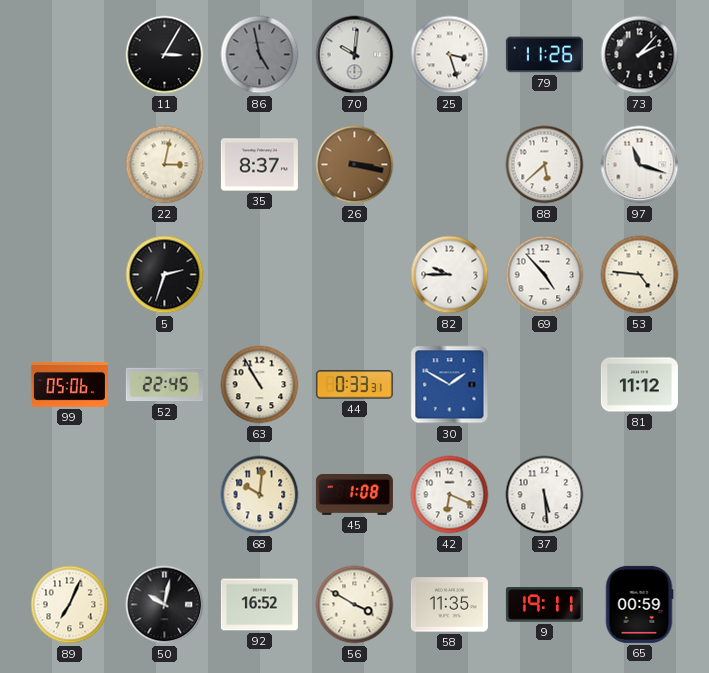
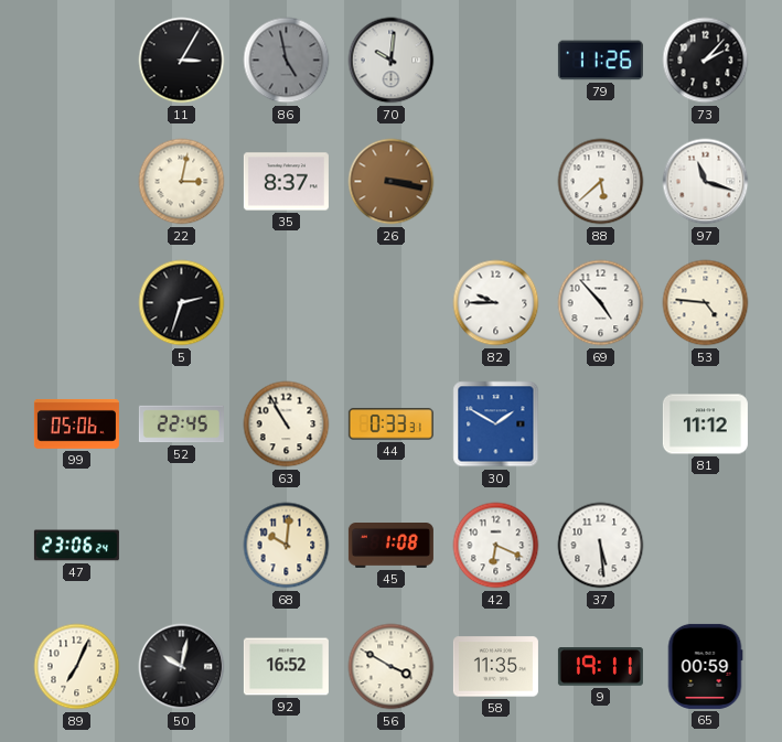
25: 3:27 -> none (450, 55)
47: none -> 23:06 (76, 546)
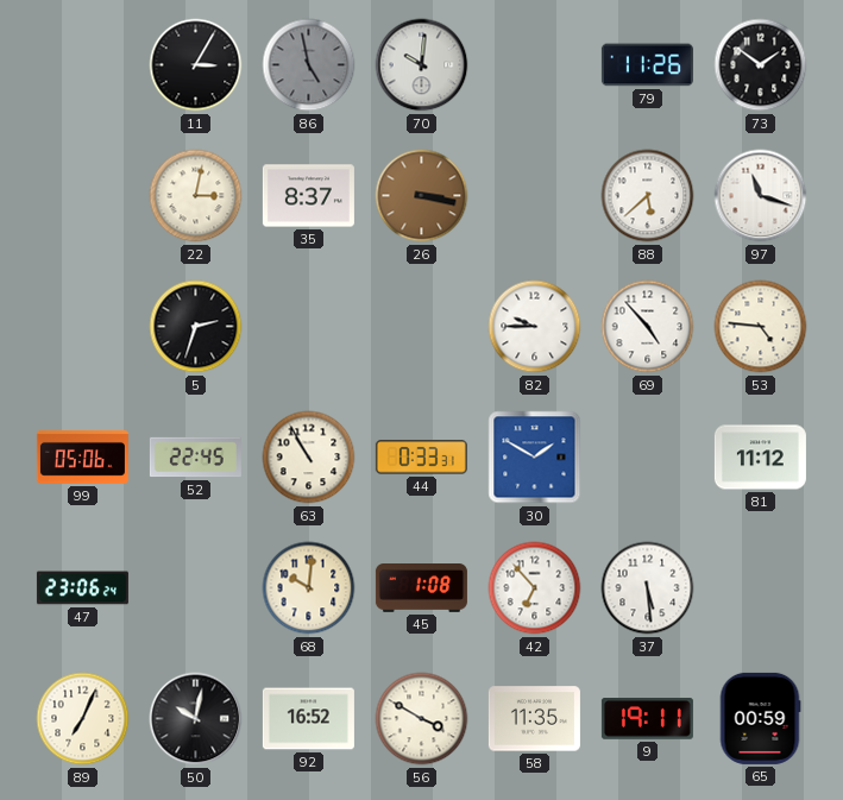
73: 2:07 -> 1:51 (761, 65)
42: 6:19 -> 6:53 (535, 588)
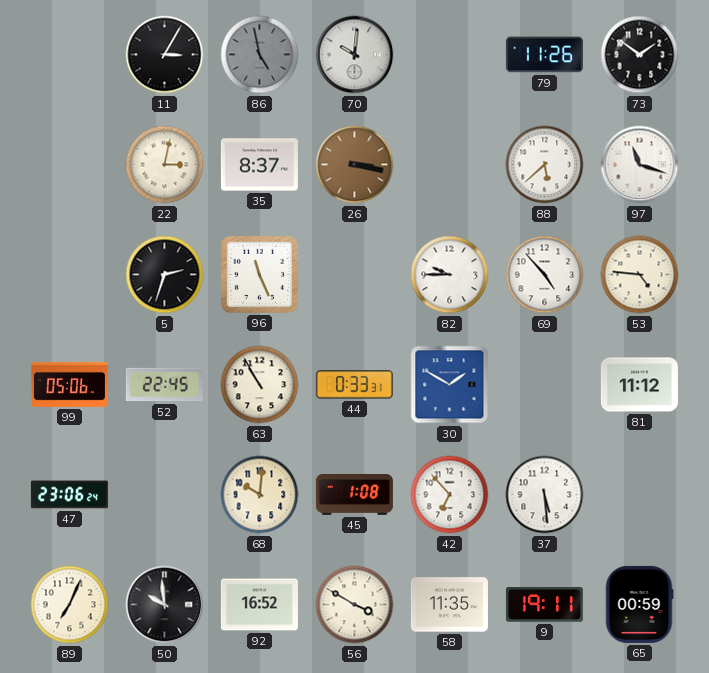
96: none -> 11:26 (259, 274)
50: 10:02 -> 9:59 (165, 605)
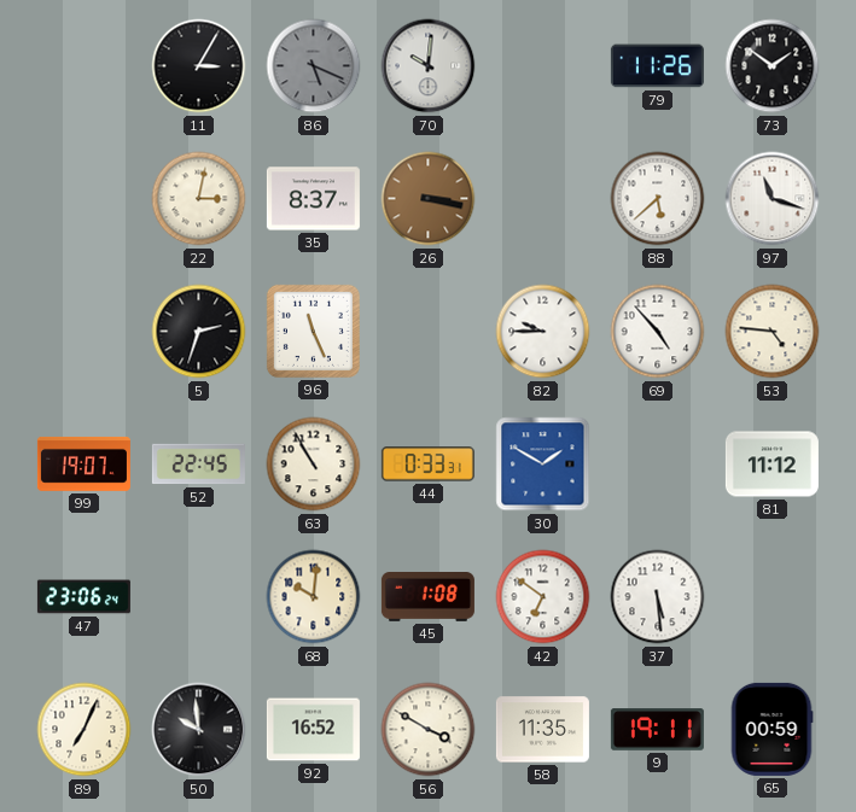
86: 4:58 -> 5:19 (314, 66)
99: 05:06 -> 19:07 (83, 465)
42: 6:53 -> 6:51 (543, 597)
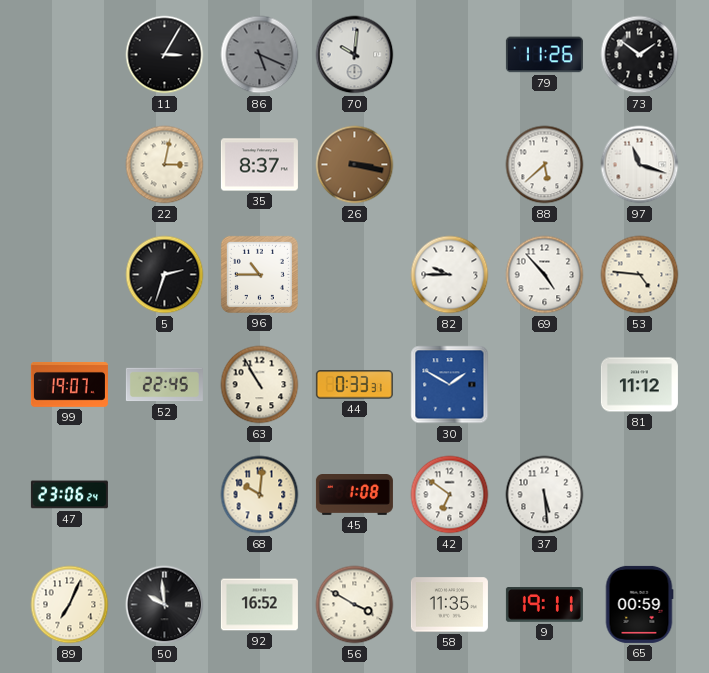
96: 11:26 -> 10:45 (259, 274)
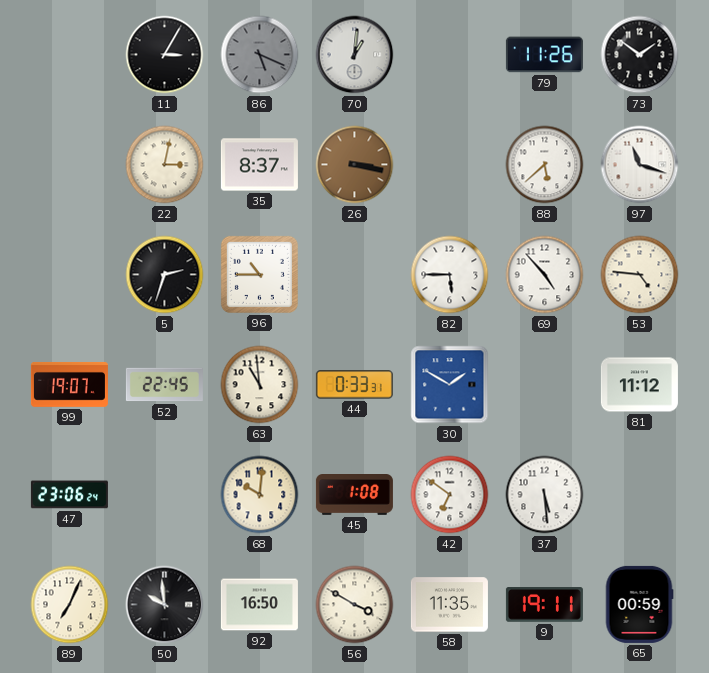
70: 10:01 -> 1:01 (355, 55)
82: 9:45 -> 5:45 (450, 275)
63: 10:55 -> 10:59 (260, 385)
92: 16:52 -> 16:50 (259, 605)
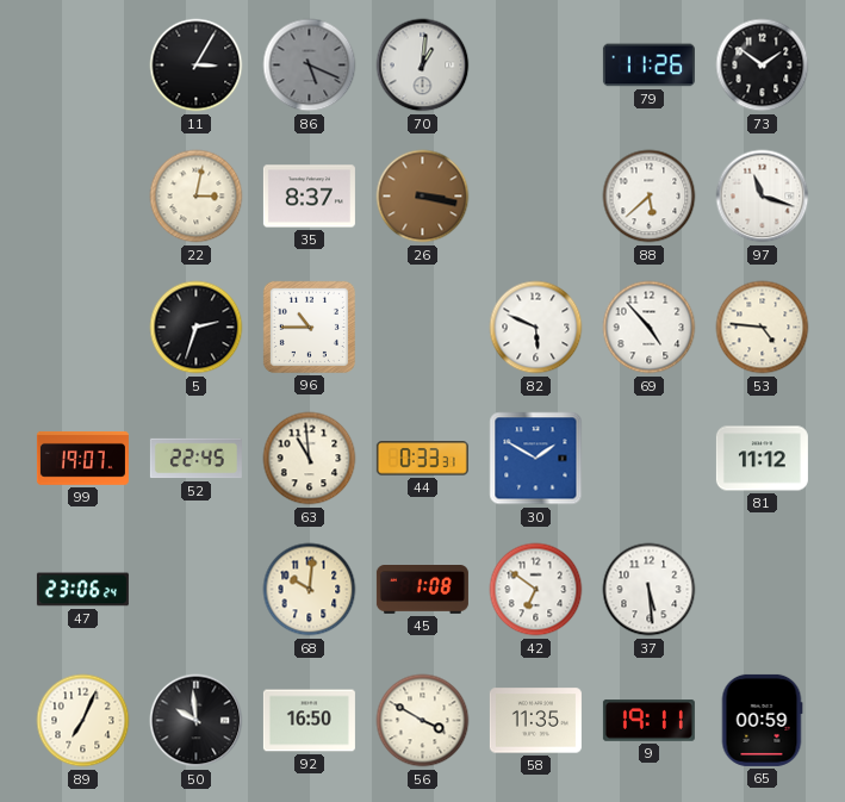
82: 5:45 -> 5:49 (536, 328)
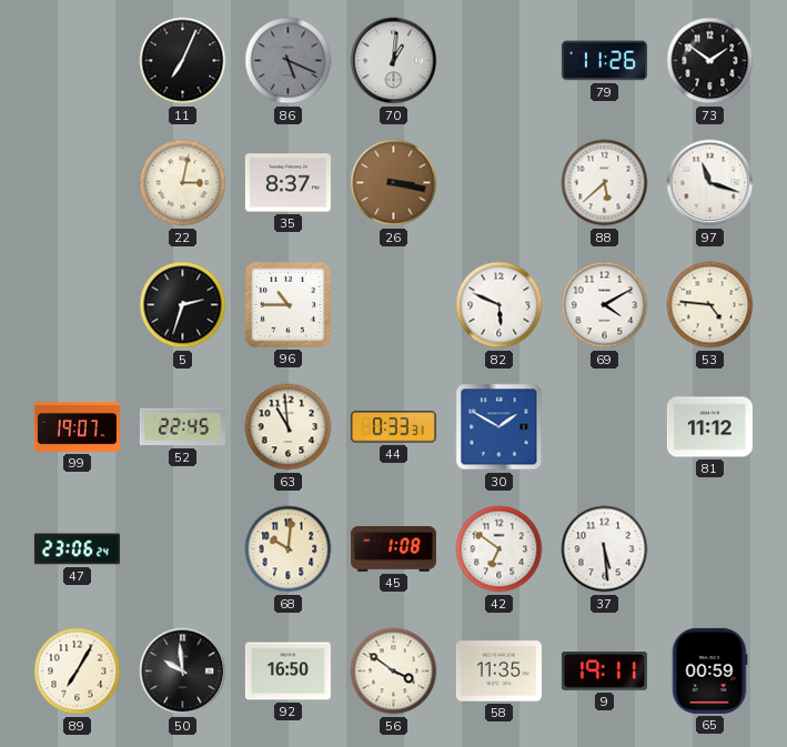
11: 3:05 -> 7:04 (183, 61)
69: 4:53 -> 4:10 (605, 305)
89: 7:04 -> 7:05 (78, 672)
56: 3:50 -> 3:51 (394, 672)
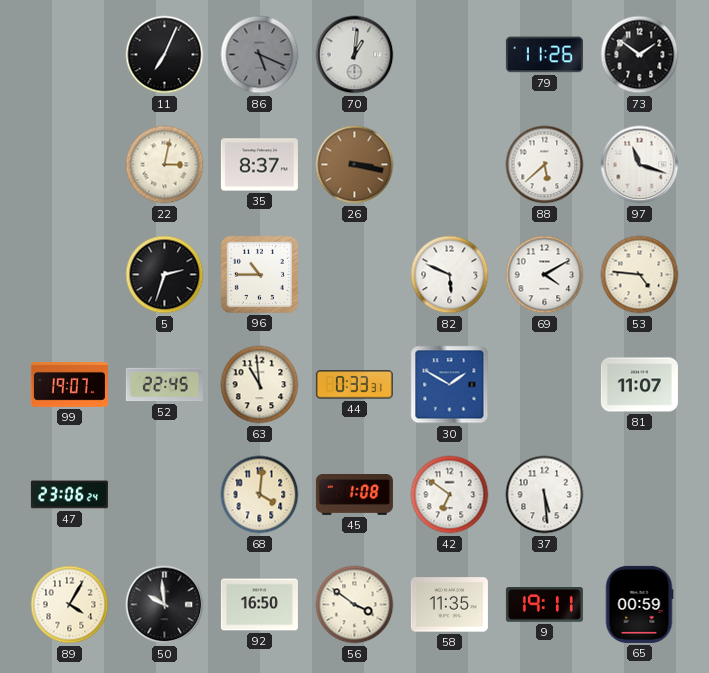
81: 11:12 -> 11:07 (639, 385)
68: 10:01 -> 4:01 (260, 495)
89: 7:05 -> 4:05 (70, 605)
